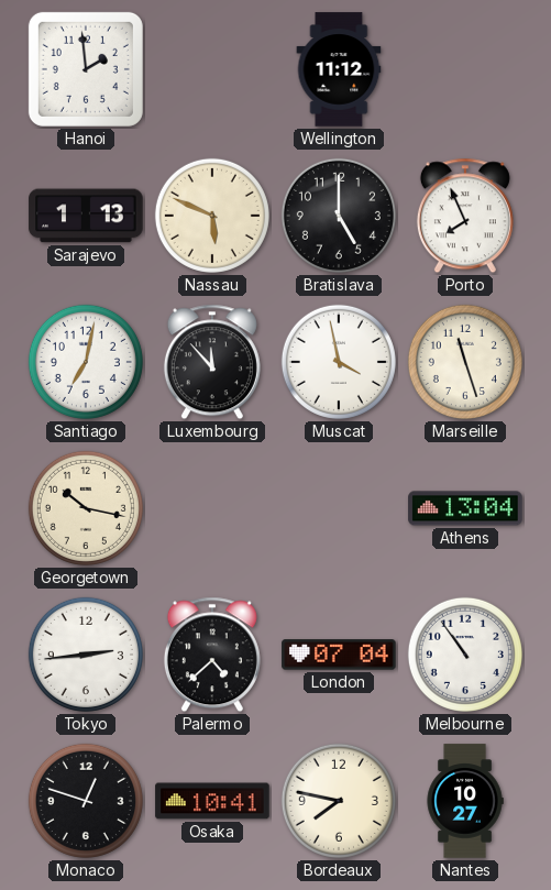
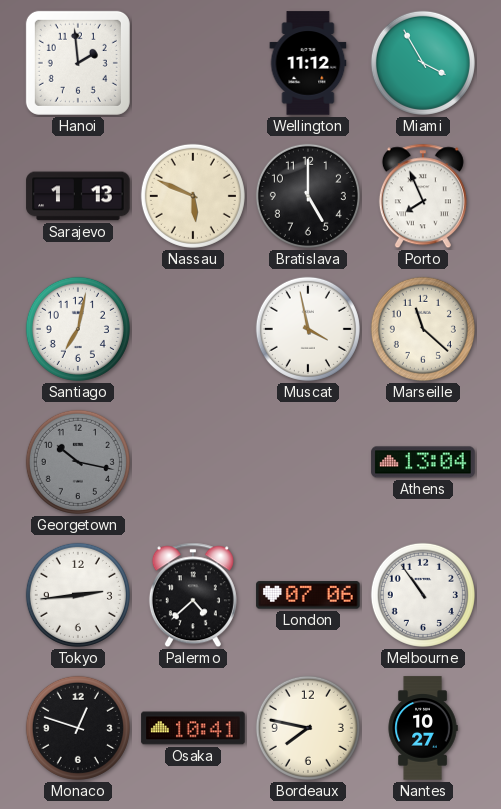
Miami: none -> 3:55 (423, 63)
Luxembourg: 11:53 -> none (212, 362)
Marseille: 11:27 -> 11:22 (423, 329)
Georgetown dial: cream -> grey (78, 462)
London: 07:04 -> 07:06 (308, 595)
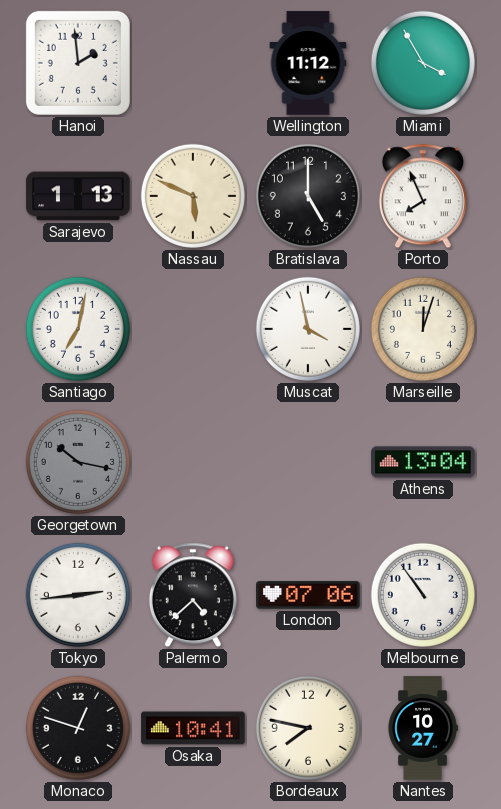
Marseille: 11:22 -> 12:03 (423, 329)
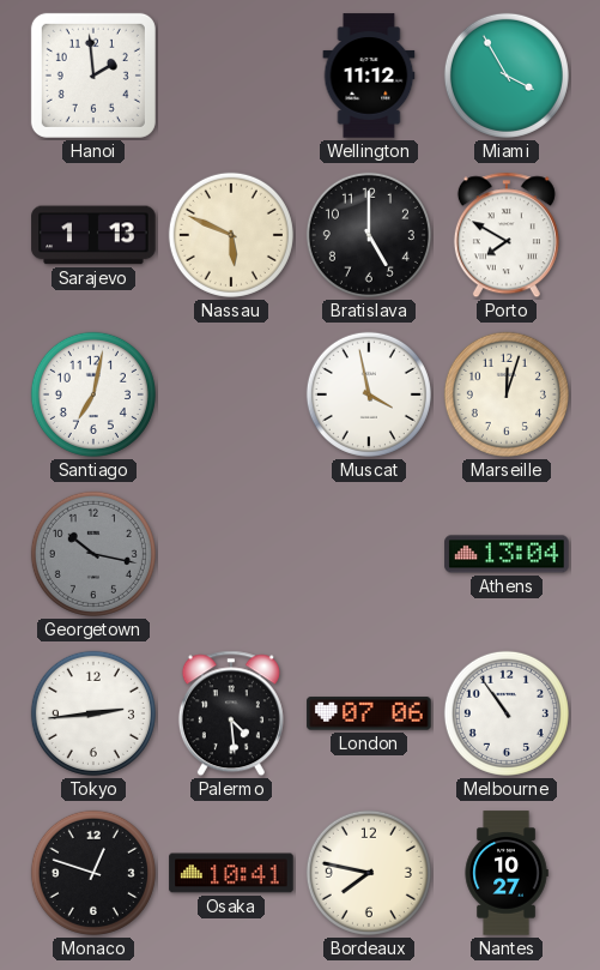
Porto: 7:56 -> 7:50 (507, 235)
Palermo: 4:38 -> 4:29 (231, 713)
